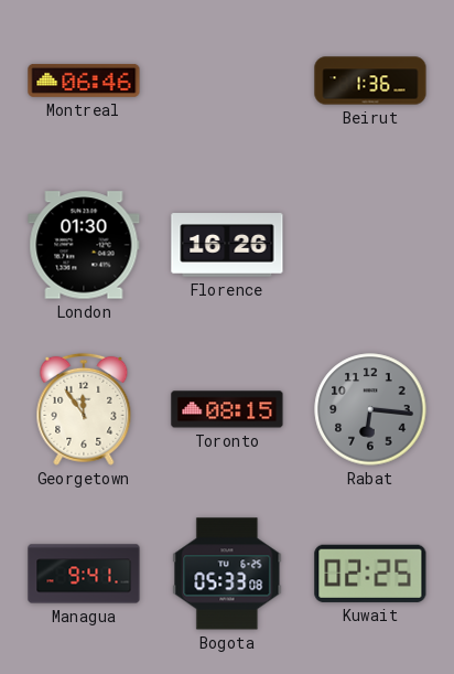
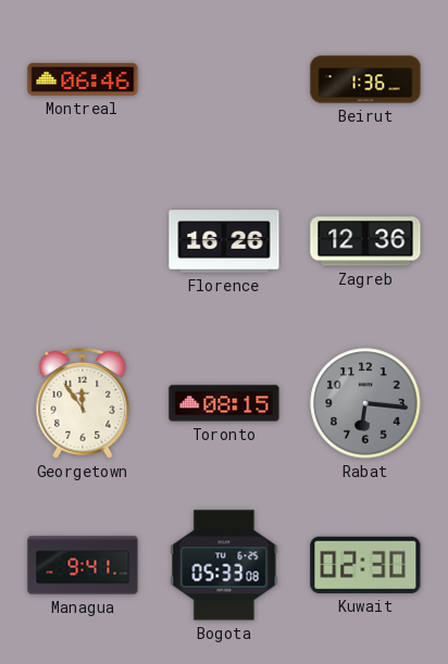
London: 01:30 -> none (84, 245)
Zagreb: none -> 12:36 (365, 241)
Kuwait: 02:25 -> 02:30 (365, 565)
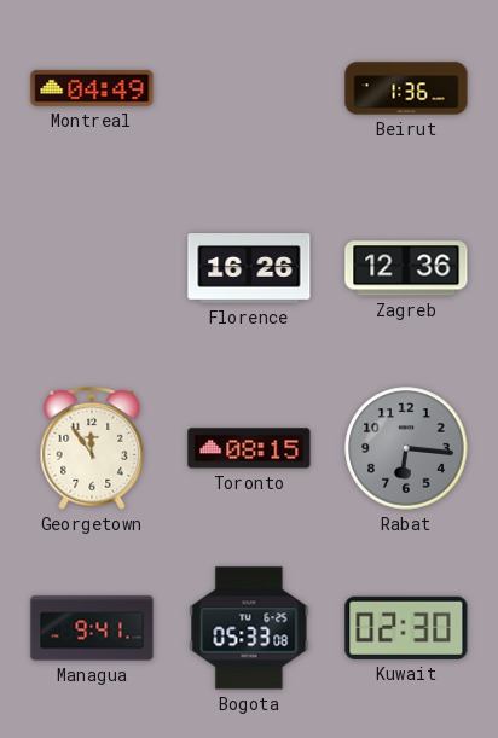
Montreal: 06:46 -> 04:49 (92, 88)
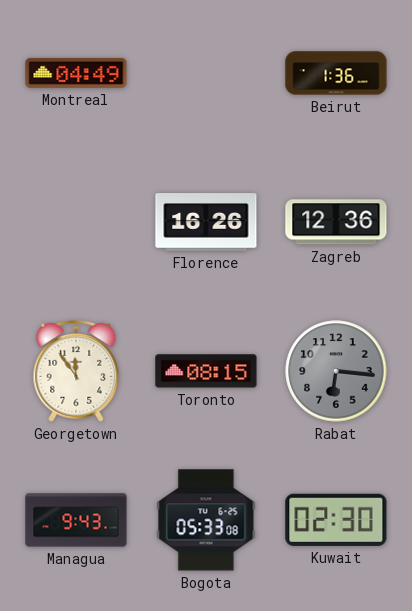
Managua: 9:41 -> 9:43 (76, 520)
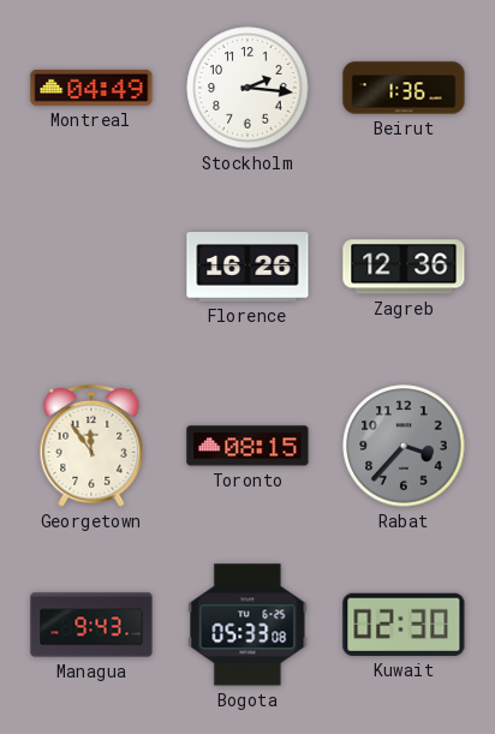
Stockholm: none -> 2:16 (247, 88)
Rabat: 6:16 -> 3:37 (404, 446)
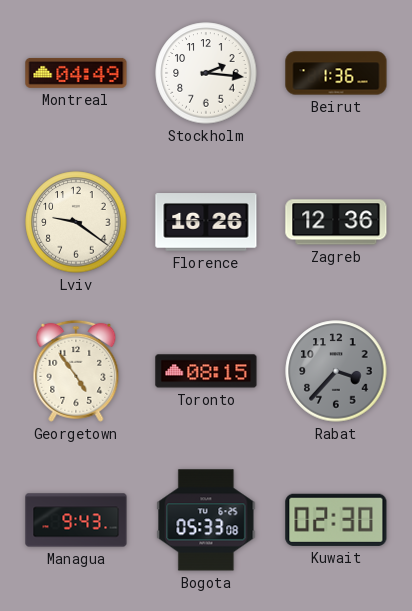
Lviv: none -> 9:21 (76, 222)
Georgetown: 11:54 -> 4:54 (76, 371)
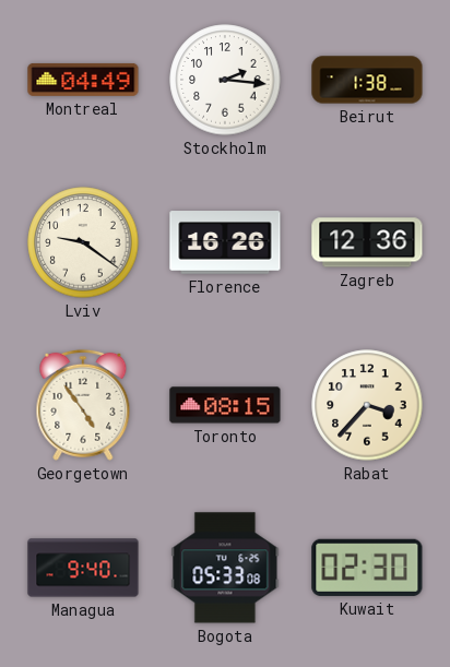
Beirut: 1:36 -> 1:38 (367, 80)
Rabat dial: grey -> cream (367, 405)
Managua: 9:43 -> 9:40 (83, 568)
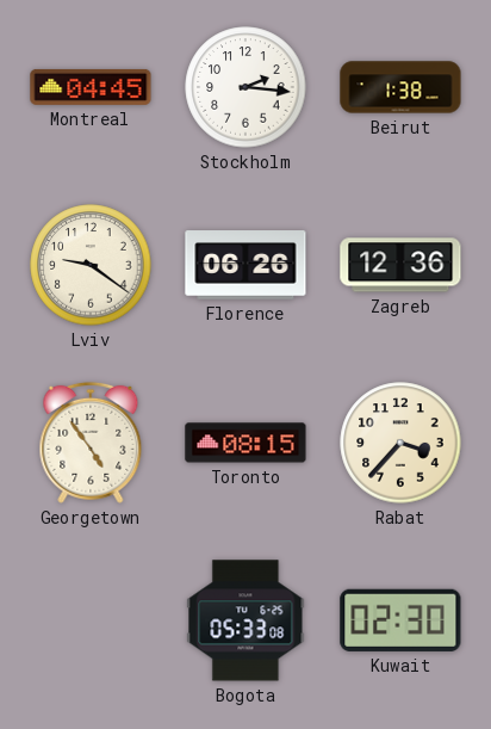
Montreal: 04:49 -> 04:45 (91, 87)
Florence: 16:26 -> 06:26 (245, 265)
Managua: 9:40 -> none (83, 568)
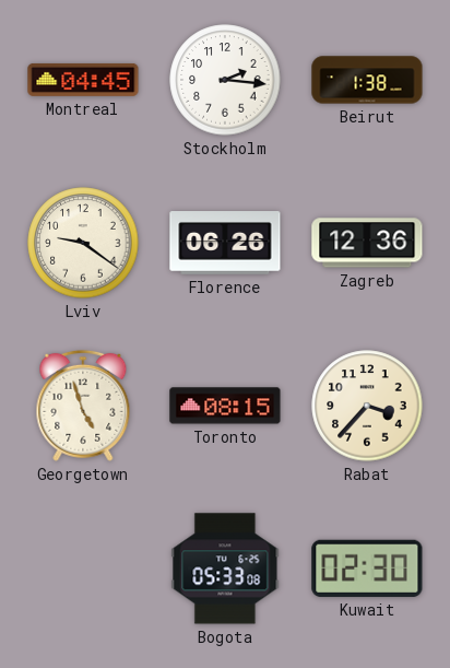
Georgetown: 4:54 -> 4:57 (83, 406)
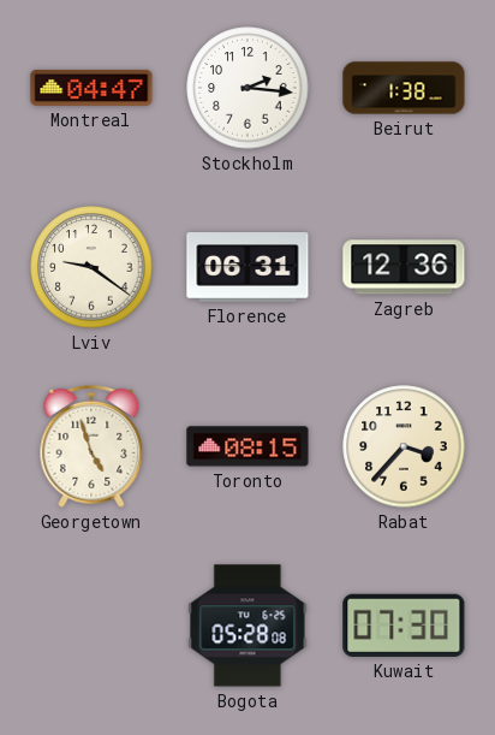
Montreal: 04:45 -> 04:47 (91, 88)
Florence: 06:26 -> 06:31 (247, 267)
Bogota: 05:33 -> 05:28 (247, 626)
Kuwait: 02:30 -> 07:30 (404, 626)
